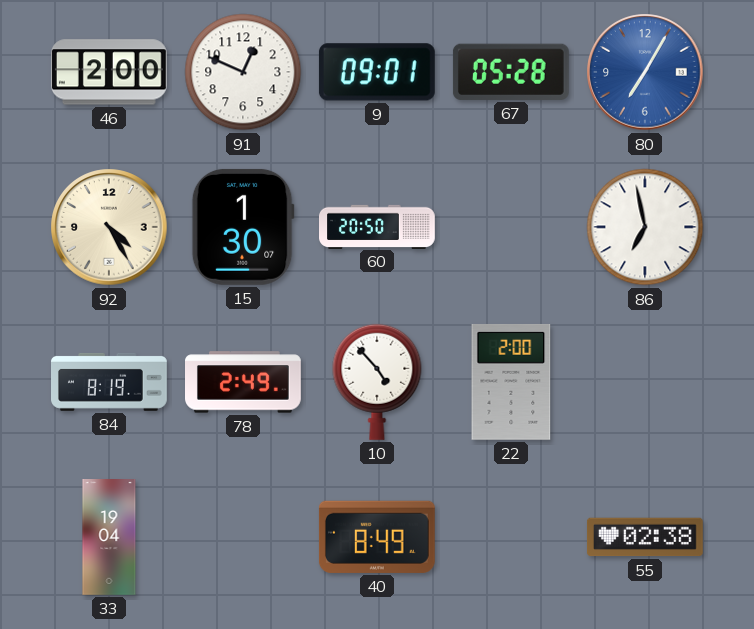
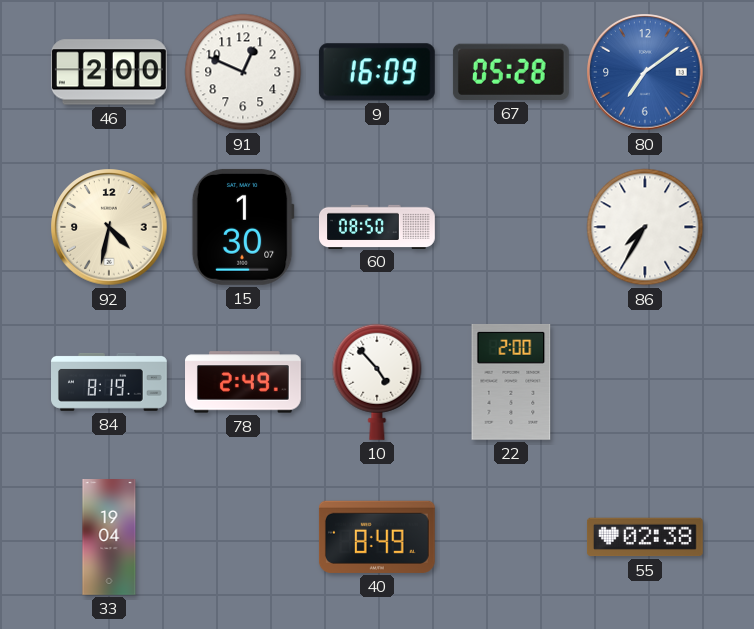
9: 09:01 -> 16:09 (377, 72)
80: 7:05 -> 7:09 (645, 72)
92: 4:25 -> 4:32 (109, 227)
60: 20:50 -> 08:50 (377, 226)
86: 6:58 -> 7:35 (645, 227)
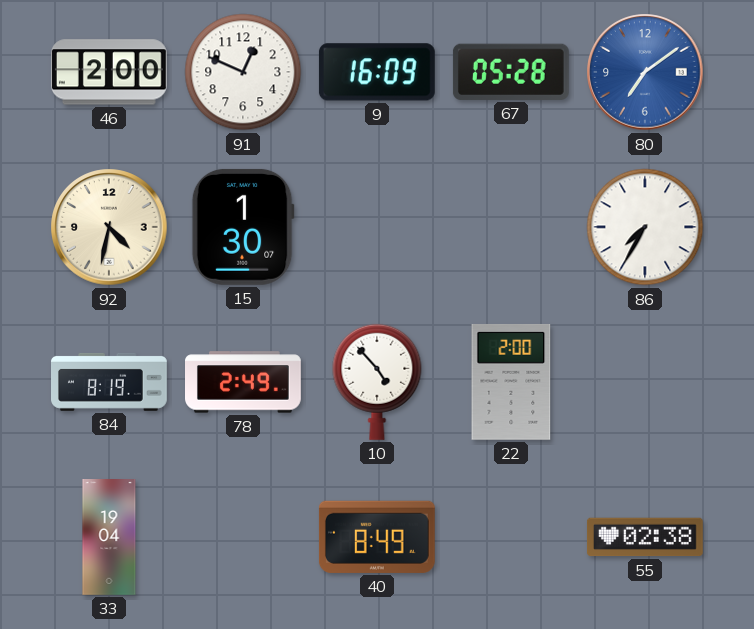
60: 08:50 -> none (377, 226)
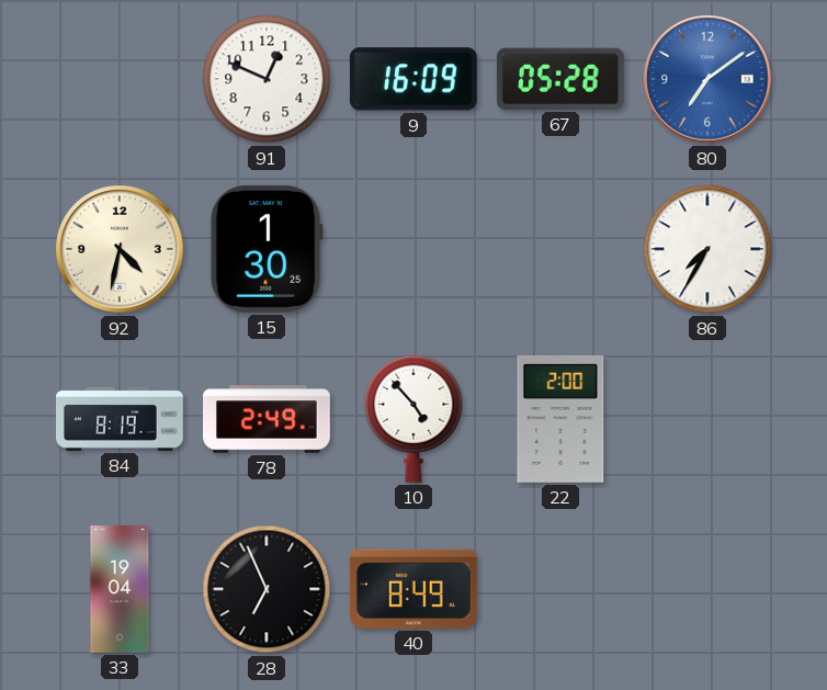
46: 2:00 -> none (109, 72)
15: 1:30:07 -> 1:30:25 (267, 249)
28: none -> 6:56 (267, 589)
55: 02:38 -> none (645, 537)
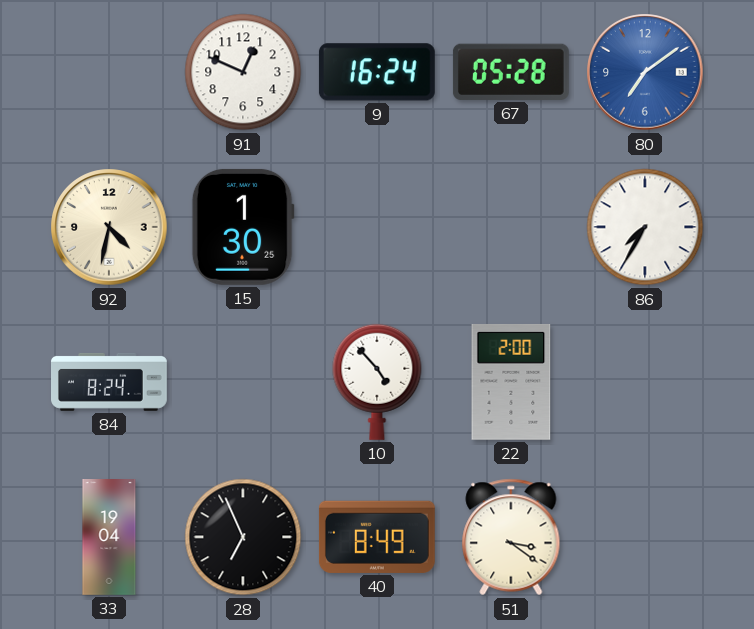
9: 16:09 -> 16:24 (377, 72)
84: 8:19 -> 8:24 (110, 382)
78: 2:49 -> none (268, 419)
51: none -> 3:21 (511, 537)
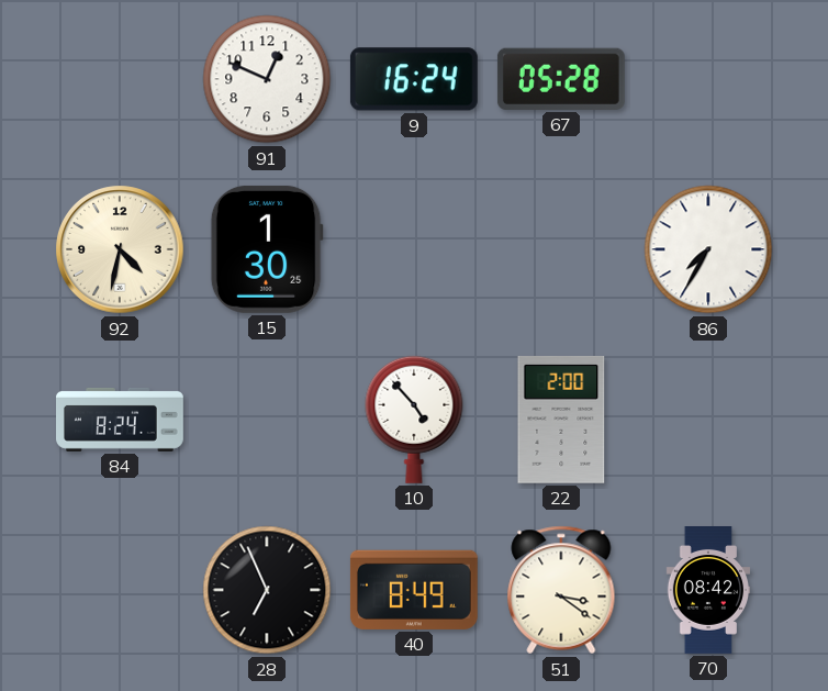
80: 7:09 -> none (645, 72)
33: 19:04 -> none (109, 538)
70: none -> 08:42 (707, 591)
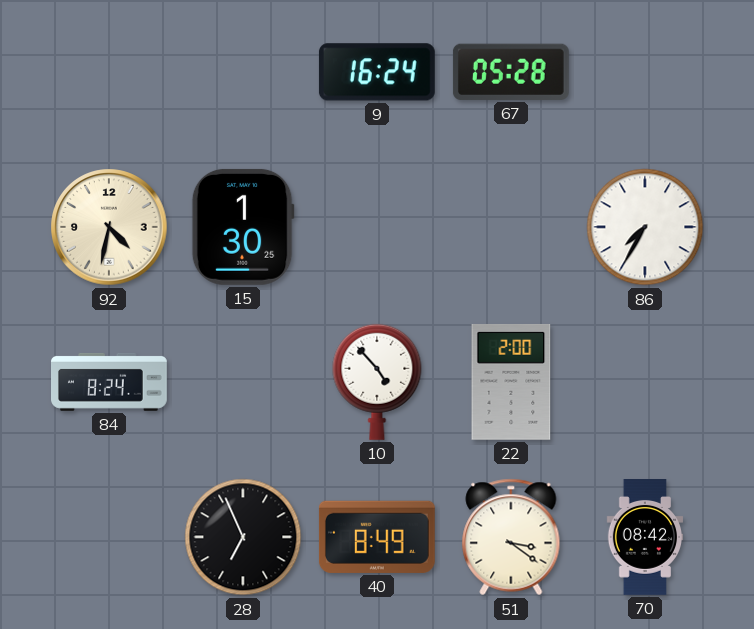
91: 12:49 -> none (267, 79)
